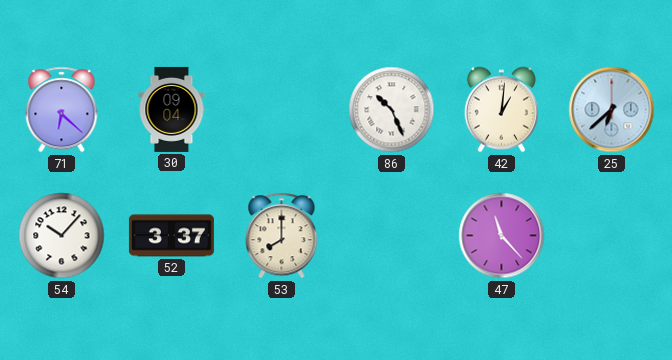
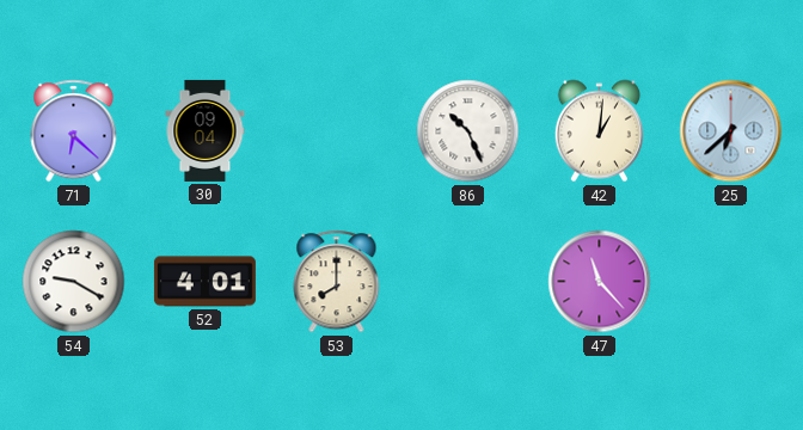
54: 10:07 -> 9:20 (74, 282)
52: 3:37 -> 4:01 (204, 282)
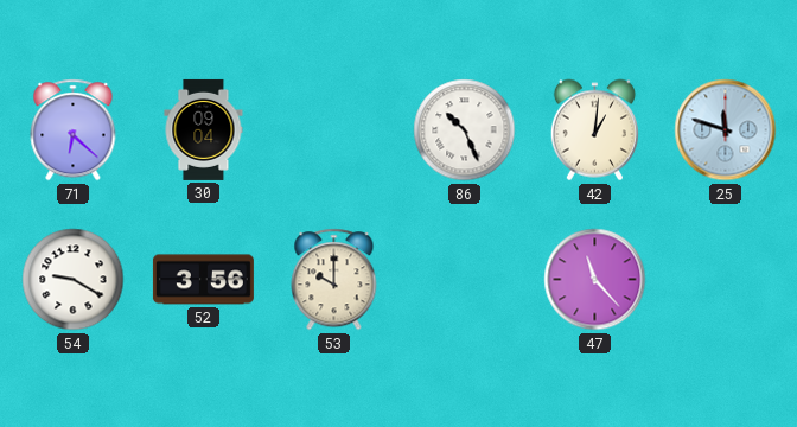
25: 6:38 -> 11:48 (726, 130)
52: 4:01 -> 3:56 (203, 280)
53: 8:00 -> 10:00 (334, 280)
